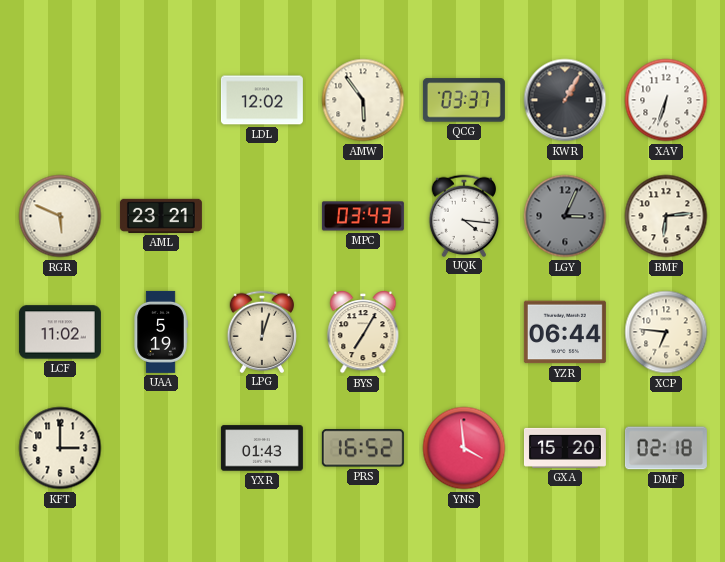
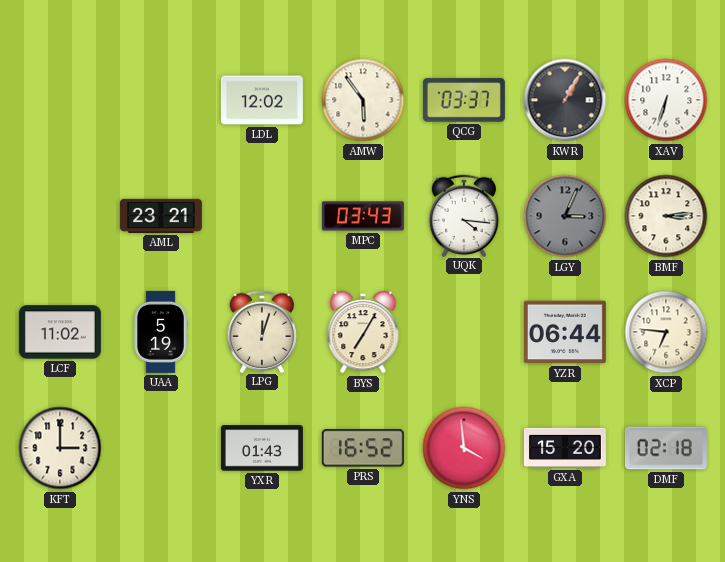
RGR: 5:49 -> none (60, 216)
BMF: 6:14 -> 3:14 (666, 216)
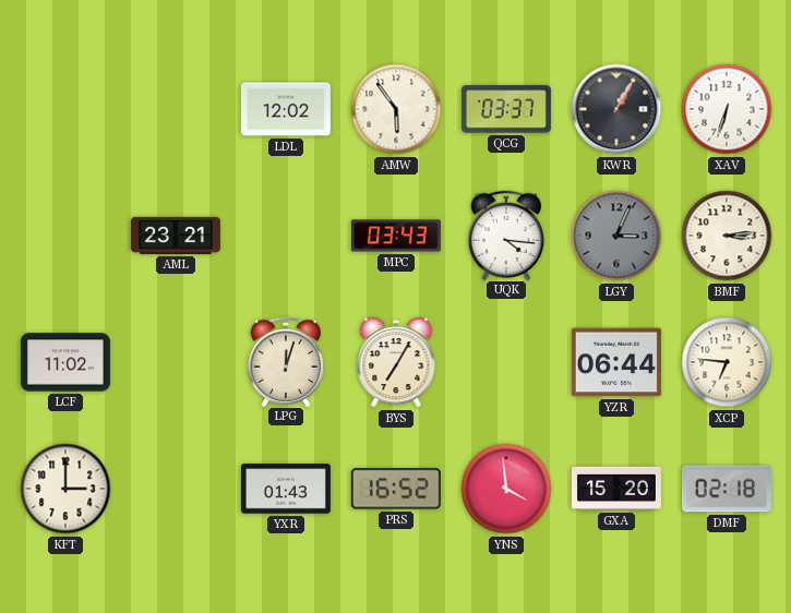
UAA: 5:19 -> none (161, 332)
